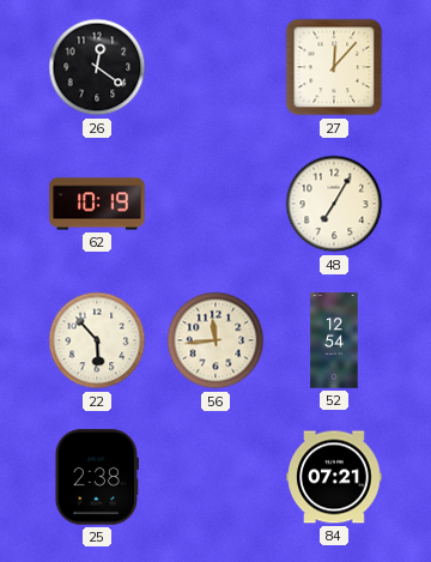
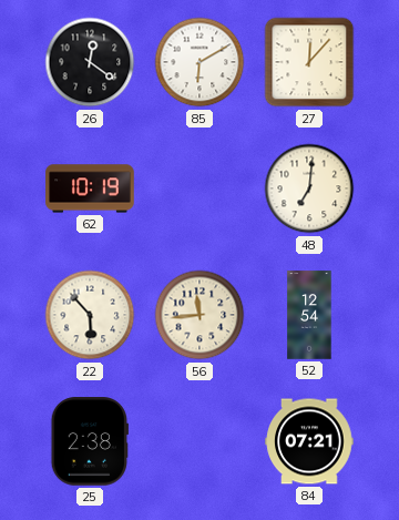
85: none -> 6:10 (199, 62)
48: 7:05 -> 7:01 (309, 188)
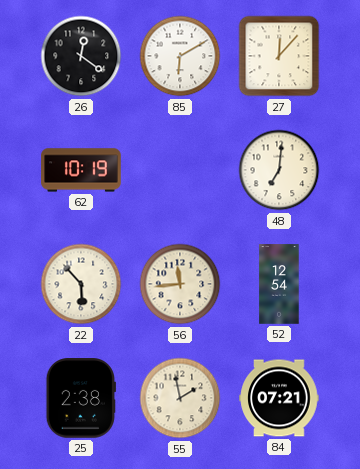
55: none -> 1:58 (180, 398)
